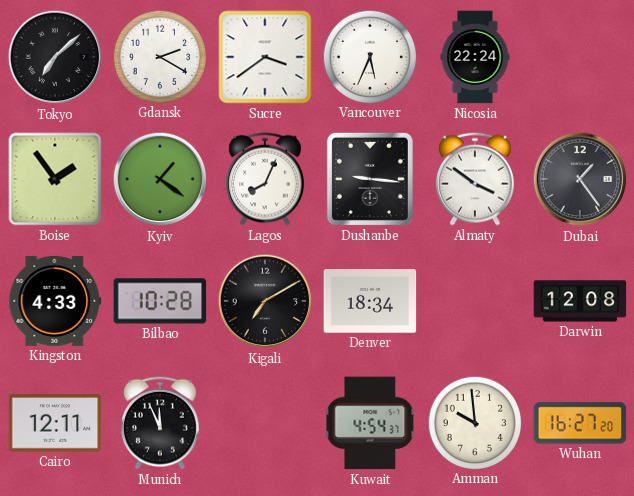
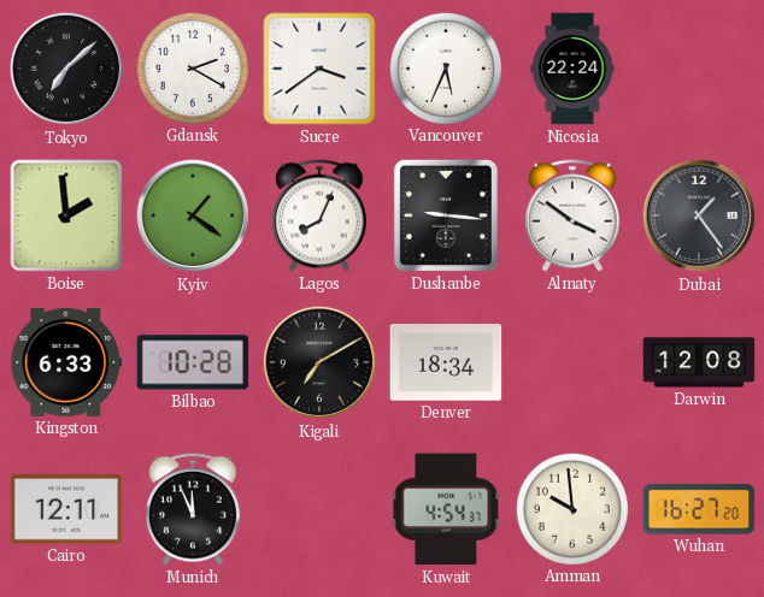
Boise: 1:54 -> 1:59 (66, 215)
Kingston: 4:33 -> 6:33 (66, 362)
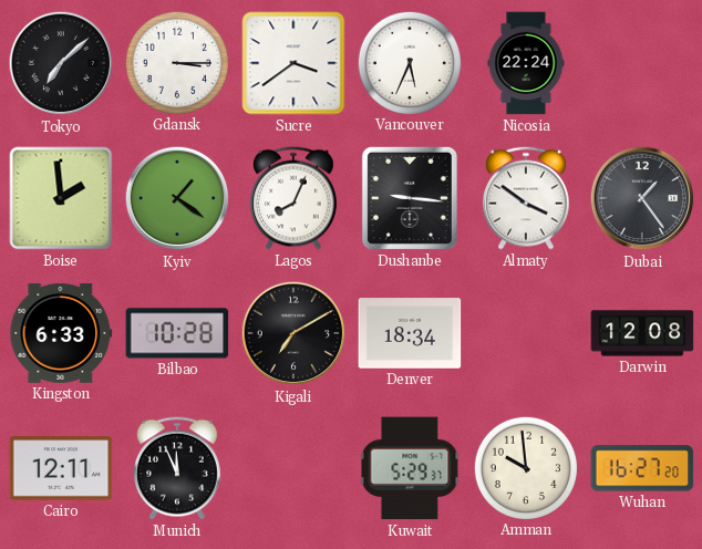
Gdansk: 2:20 -> 3:15 (176, 62)
Kuwait: 4:54 -> 5:29 (410, 468)
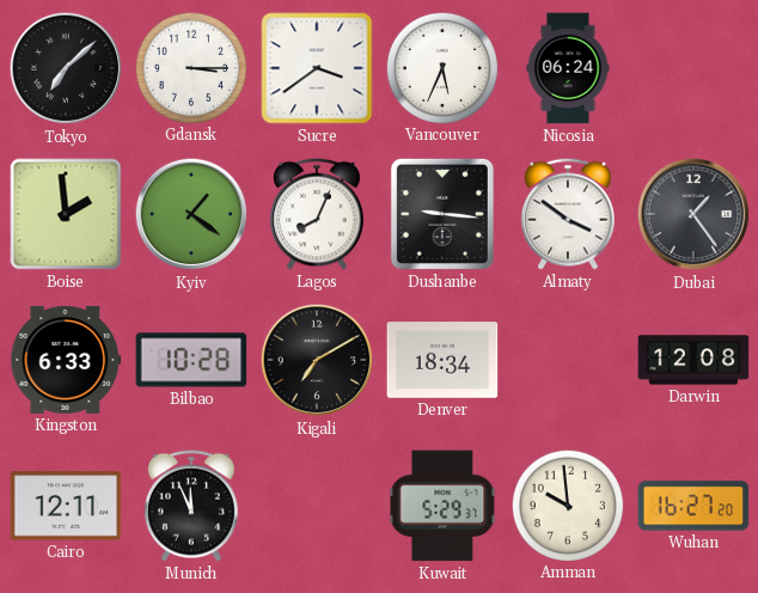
Nicosia: 22:24 -> 06:24 (568, 68)
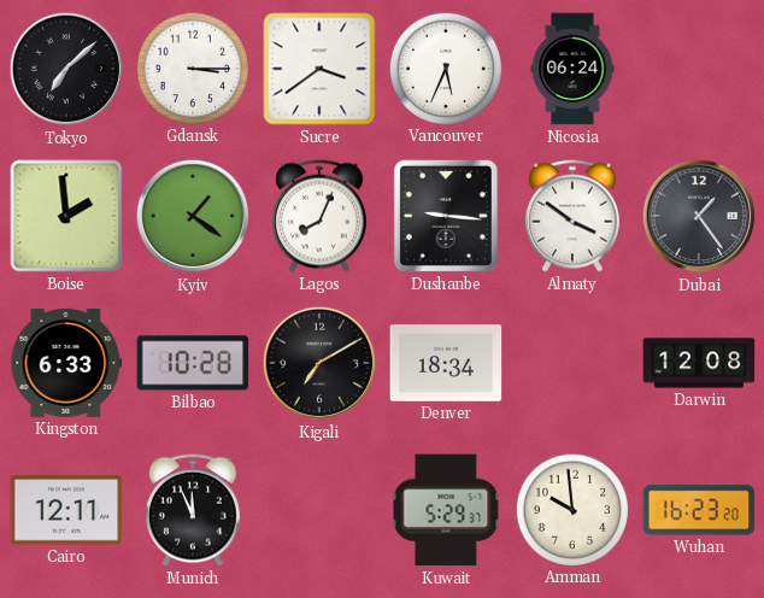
Wuhan: 16:27 -> 16:23 (699, 510)
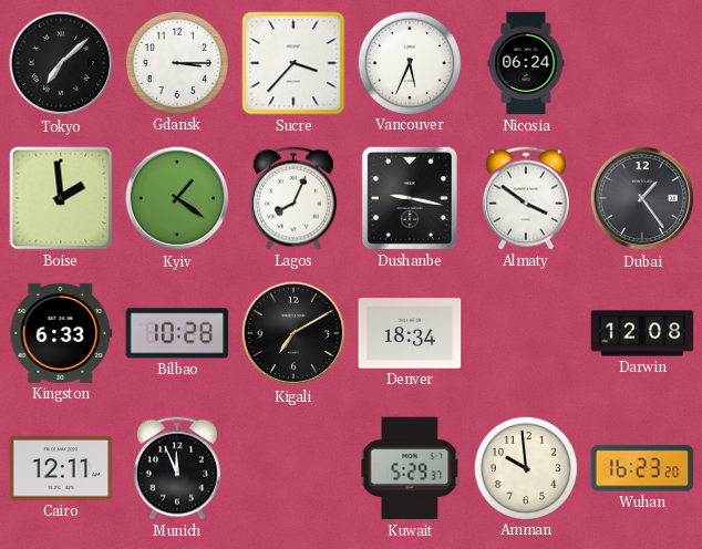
Sucre: 3:39 -> 3:37 (293, 63)
Dushanbe: 9:16 -> 9:17 (410, 198)
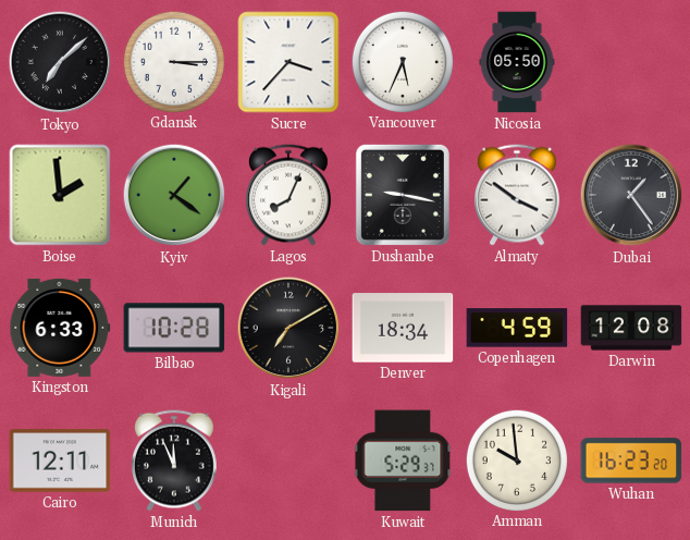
Nicosia: 06:24 -> 05:50 (517, 62)
Copenhagen: none -> 4:59 (517, 328)
